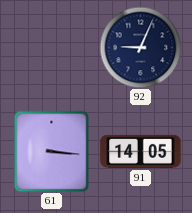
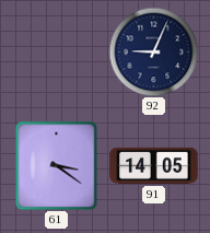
61: 3:16 -> 3:21 (57, 165)
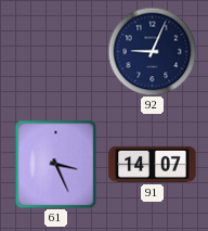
61: 3:21 -> 3:26 (56, 164)
91: 14:05 -> 14:07 (153, 164)
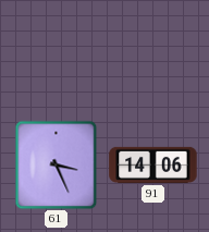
92: 9:04 -> none (152, 51)
91: 14:07 -> 14:06 (153, 164)
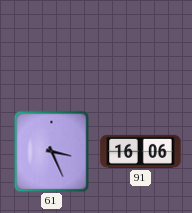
91: 14:06 -> 16:06 (141, 151)
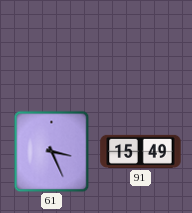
91: 16:06 -> 15:49 (141, 151)
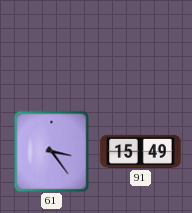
61: 3:26 -> 3:24 (52, 151)
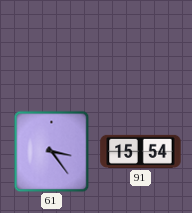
91: 15:49 -> 15:54 (141, 151)
